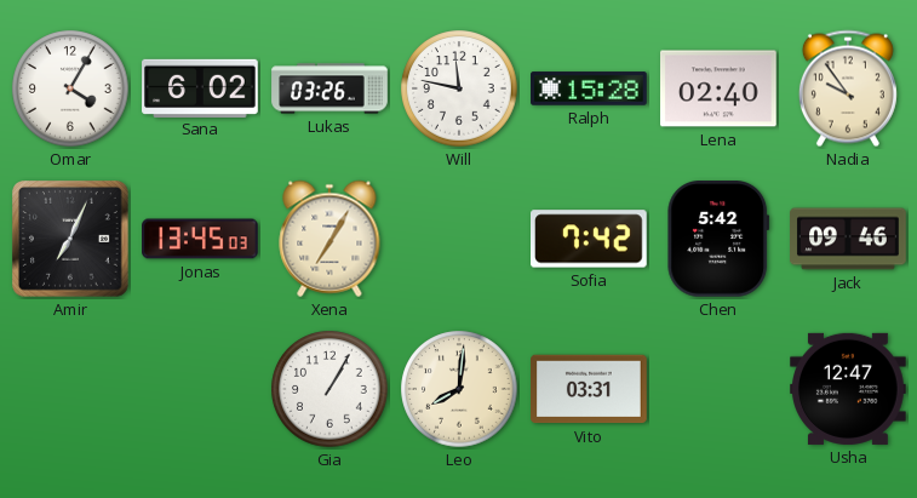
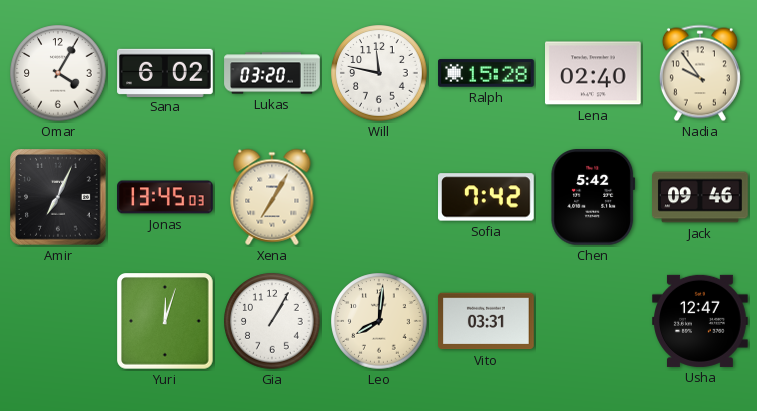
Lukas: 03:26 -> 03:20 (272, 73)
Yuri: none -> 12:03 (166, 322)
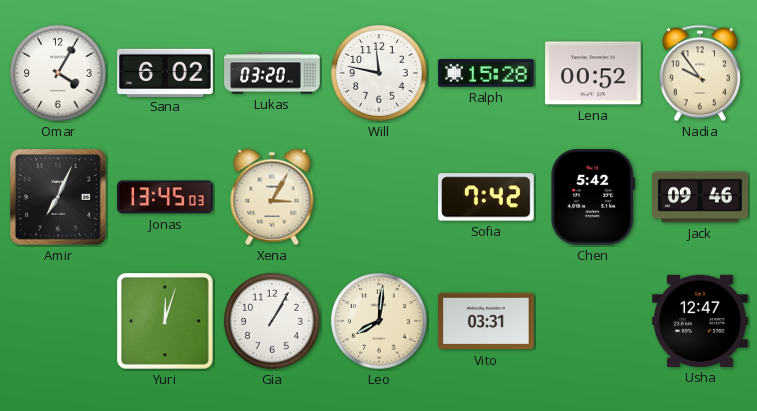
Lena: 02:40 -> 00:52 (594, 73)
Xena: 7:05 -> 3:05 (272, 197)
